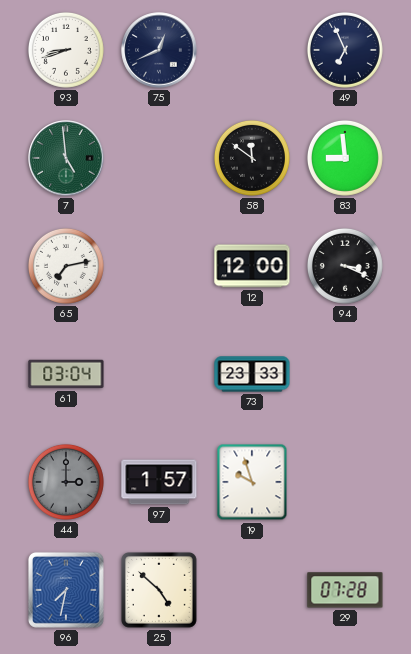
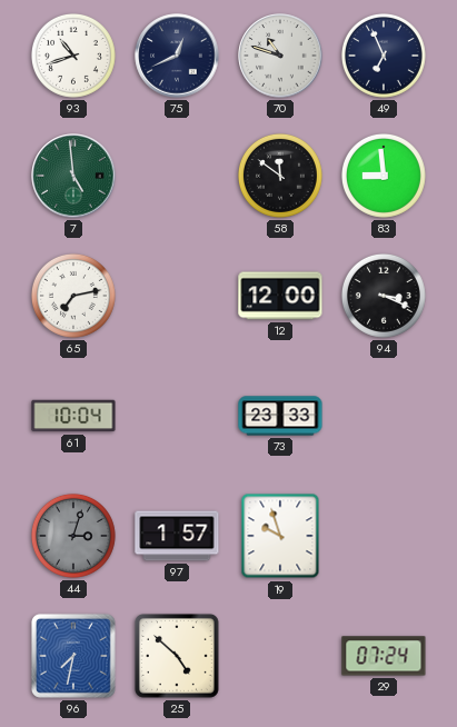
93: 8:42 -> 10:42 (73, 56)
70: none -> 10:48 (280, 56)
61: 03:04 -> 10:04 (73, 416)
44: 3:00 -> 3:03 (73, 536)
29: 07:28 -> 07:24 (384, 656)
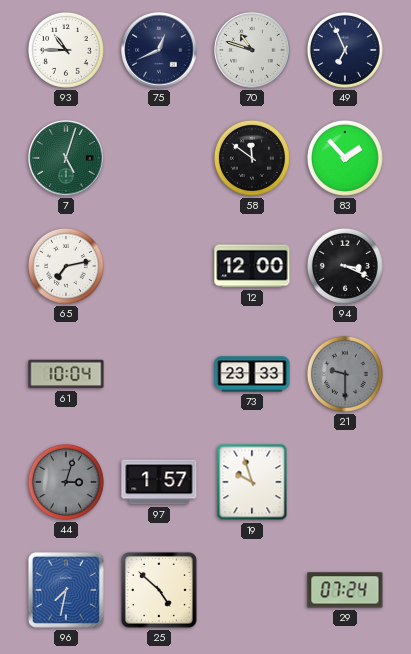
93: 10:42 -> 10:45 (66, 50)
7: 4:59 -> 5:03 (66, 158)
83: 8:59 -> 1:53 (345, 158)
21: none -> 9:30 (345, 374)
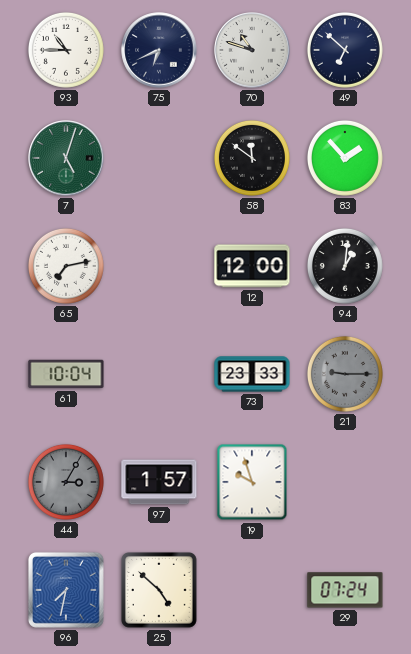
75: 12:41 -> 6:41 (159, 50)
49: 6:56 -> 6:52 (345, 50)
94: 3:19 -> 1:01 (345, 266)
21: 9:30 -> 9:15 (345, 374)
44: 3:03 -> 3:05 (66, 482)
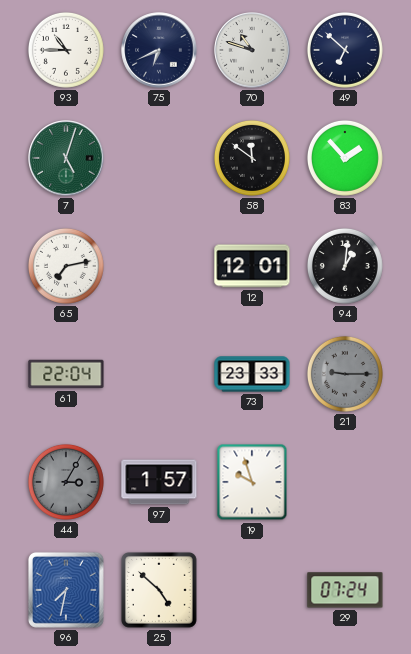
12: 12:00 -> 12:01 (252, 266)
61: 10:04 -> 22:04 (66, 374)
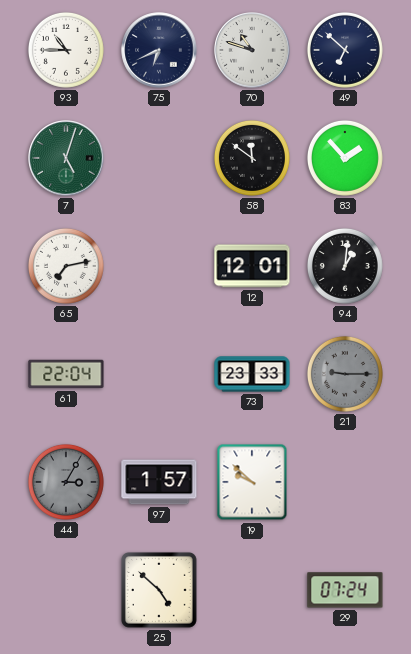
19: 9:57 -> 9:52 (252, 482)
96: 7:32 -> none (66, 590)
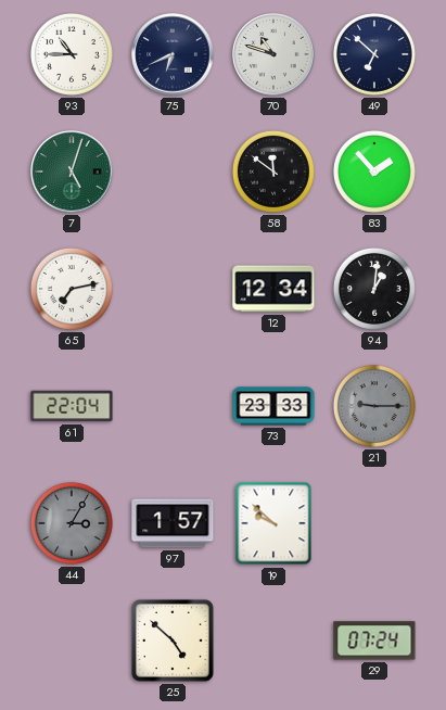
12: 12:01 -> 12:34 (273, 289)
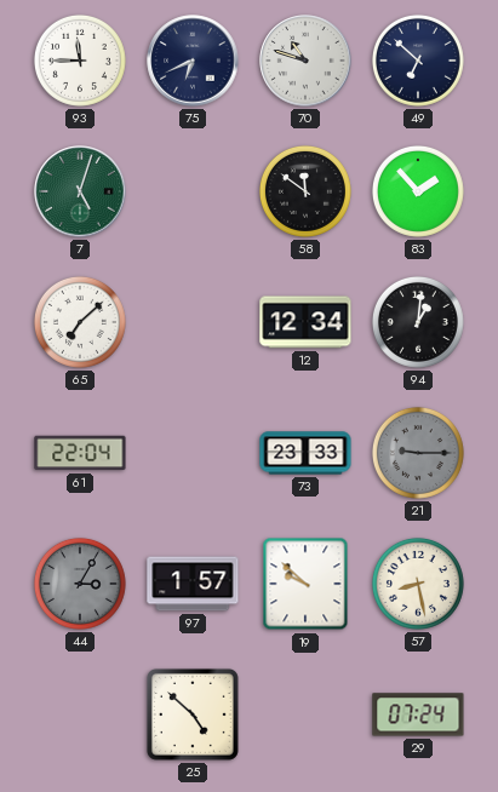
93: 10:45 -> 11:45 (80, 61)
65: 7:13 -> 7:08 (80, 322)
57: none -> 8:28 (418, 584)
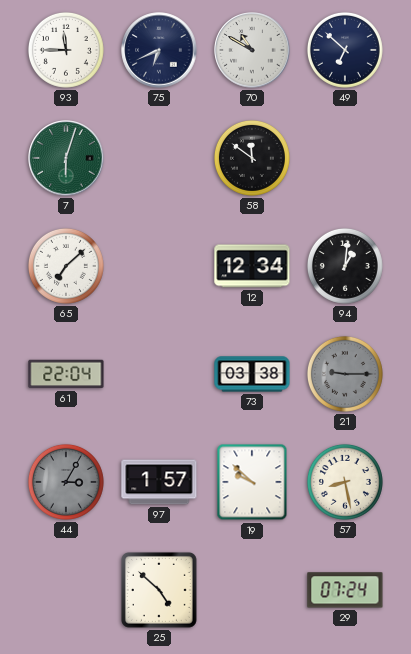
70: 10:48 -> 10:50 (252, 50)
7: 5:03 -> 6:03 (66, 158)
83: 1:53 -> none (418, 191)
73: 23:33 -> 03:38 (252, 374)
